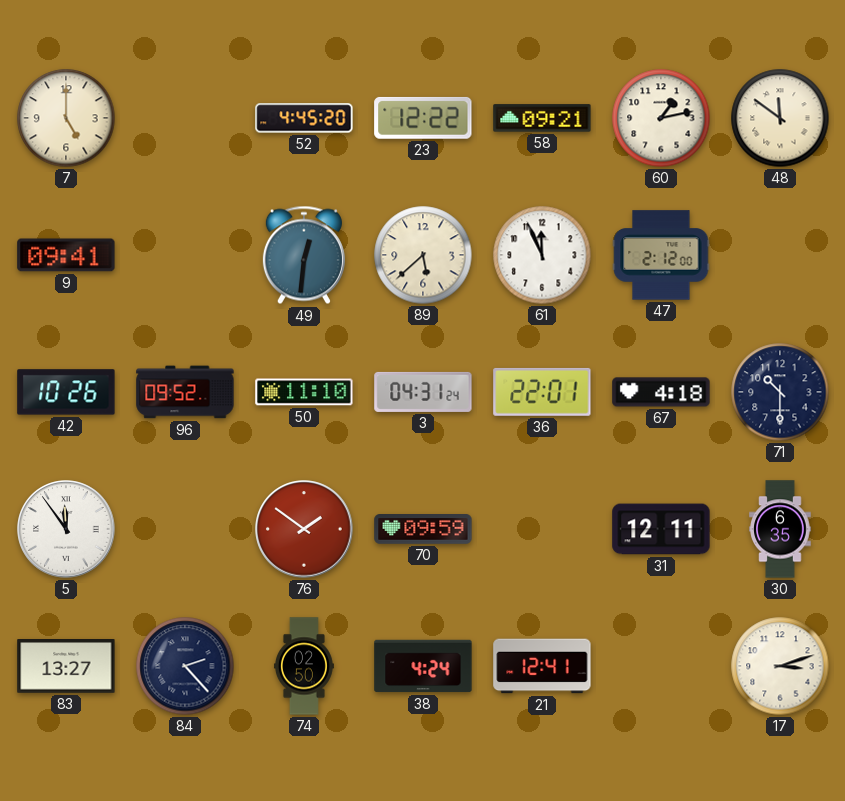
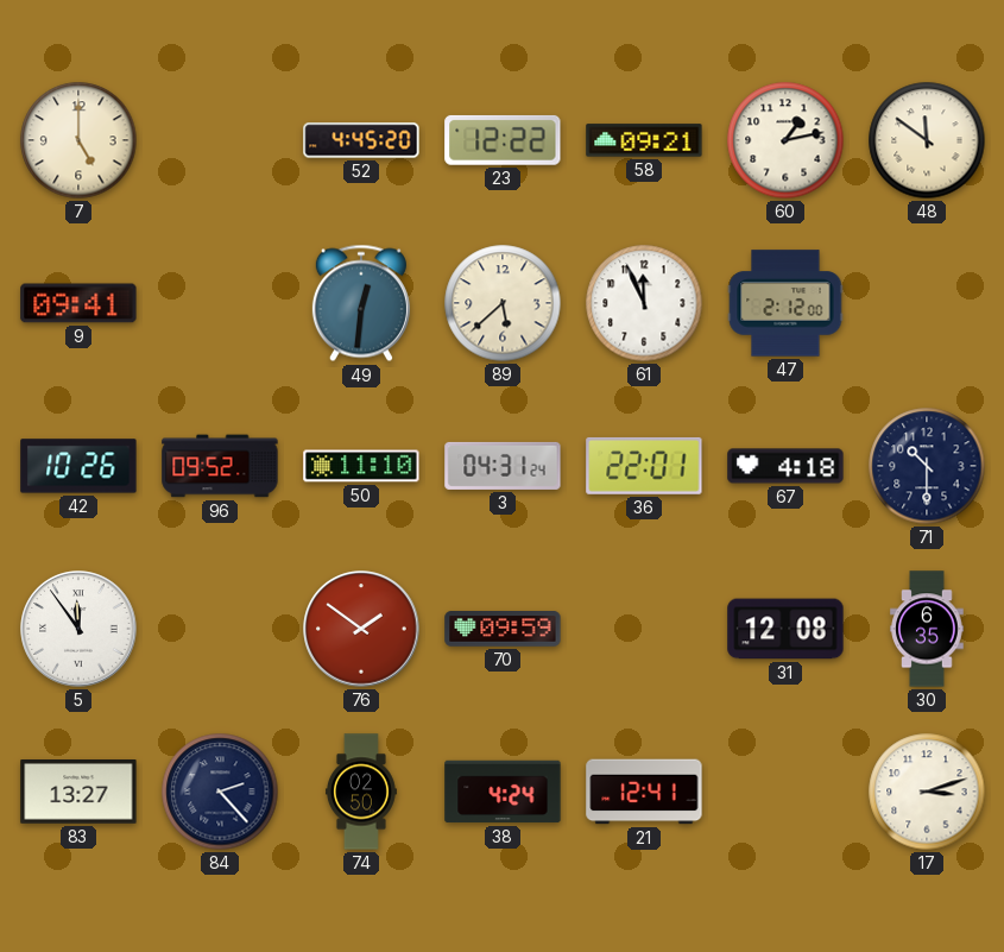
31: 12:11 -> 12:08 (785, 629)
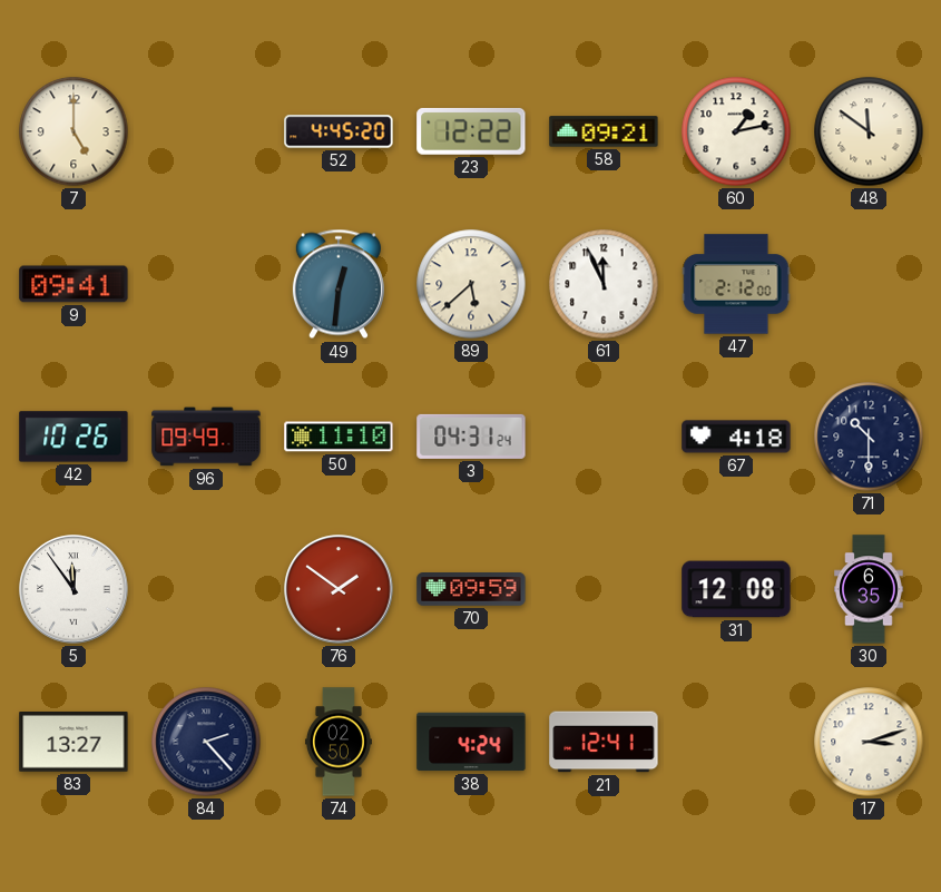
96: 09:52 -> 09:49 (206, 437)
36: 22:01 -> none (644, 466)
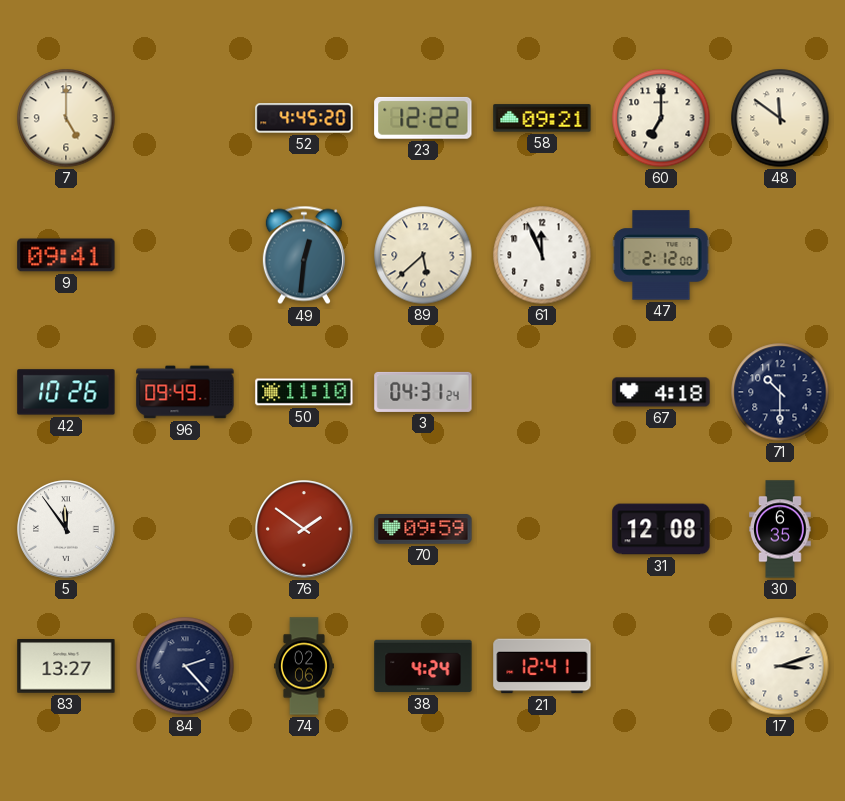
60: 1:13 -> 7:00 (661, 118)
74: 02:50 -> 02:06 (304, 666)
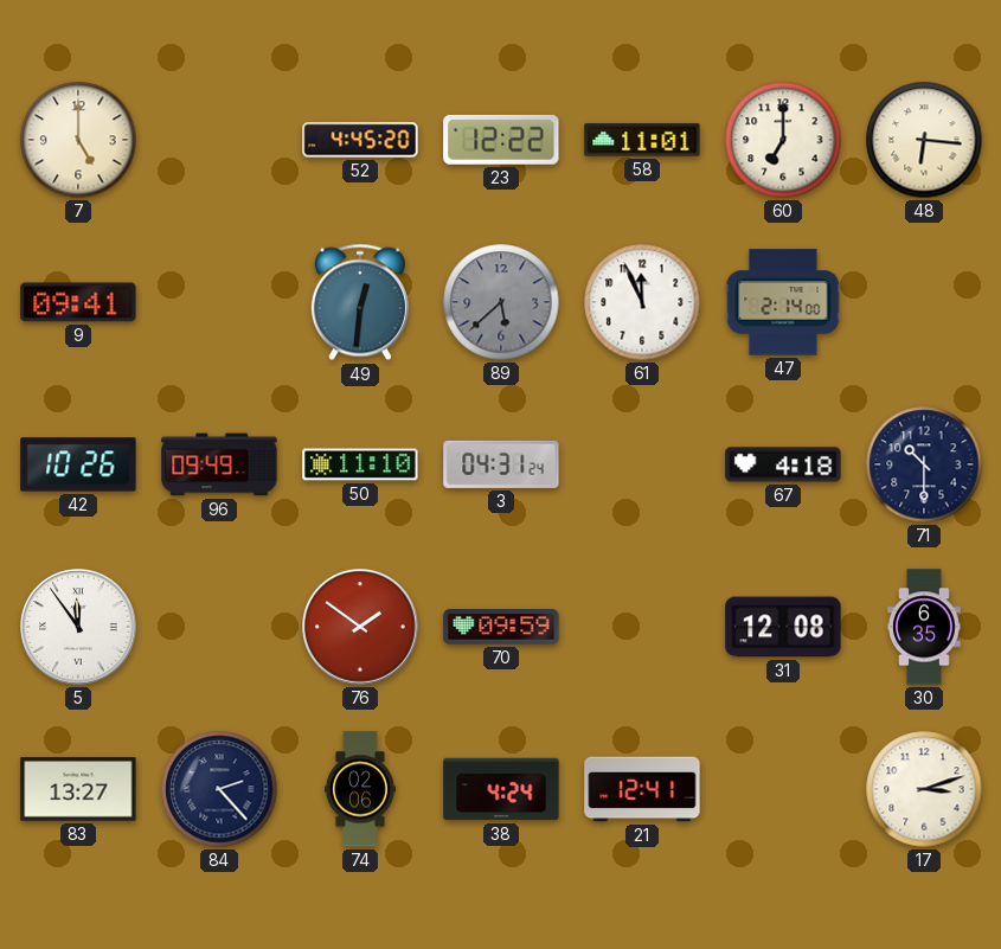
58: 09:21 -> 11:01 (642, 140)
48: 11:51 -> 6:16 (924, 140)
89 dial: cream -> grey (501, 302)
47: 2:12 -> 2:14 (783, 302)
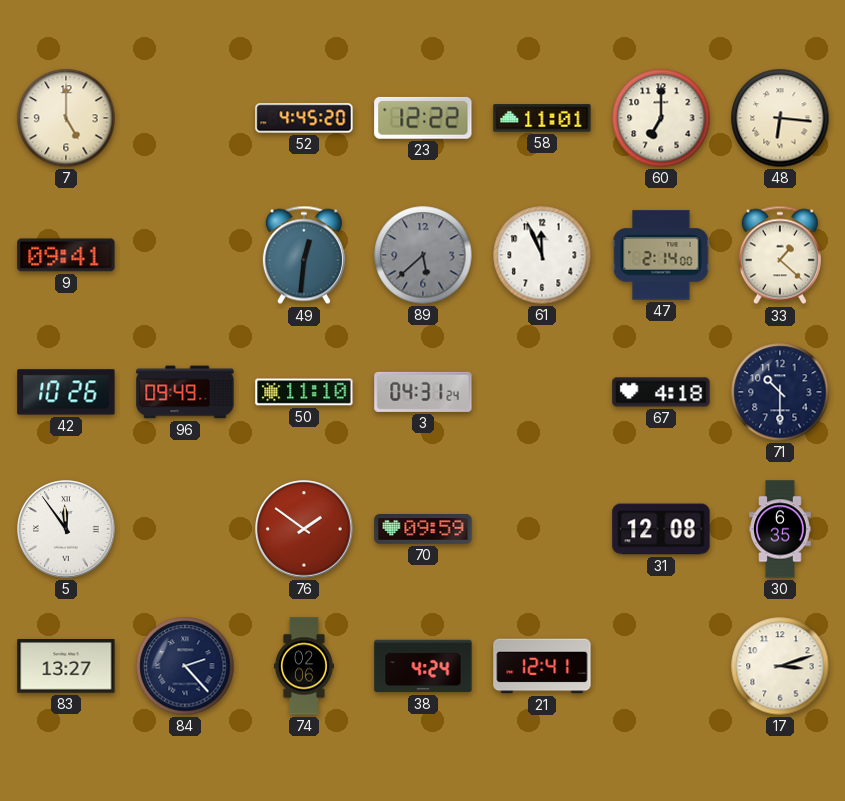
33: none -> 1:22 (780, 255)
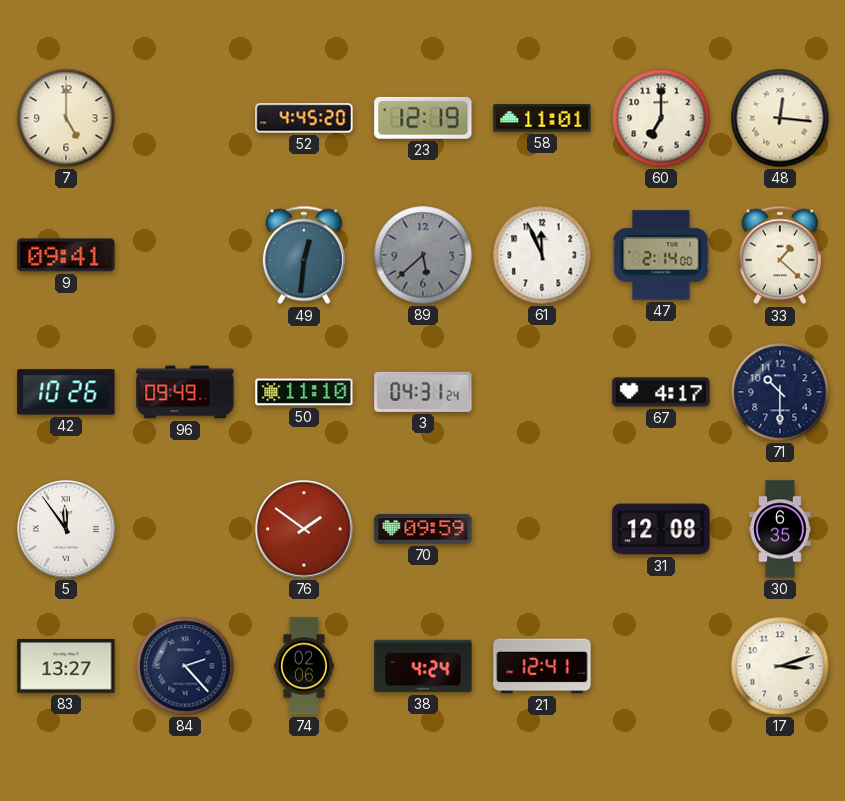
23: 12:22 -> 12:19 (423, 118)
48: 6:16 -> 12:16 (780, 118)
67: 4:18 -> 4:17 (661, 392)
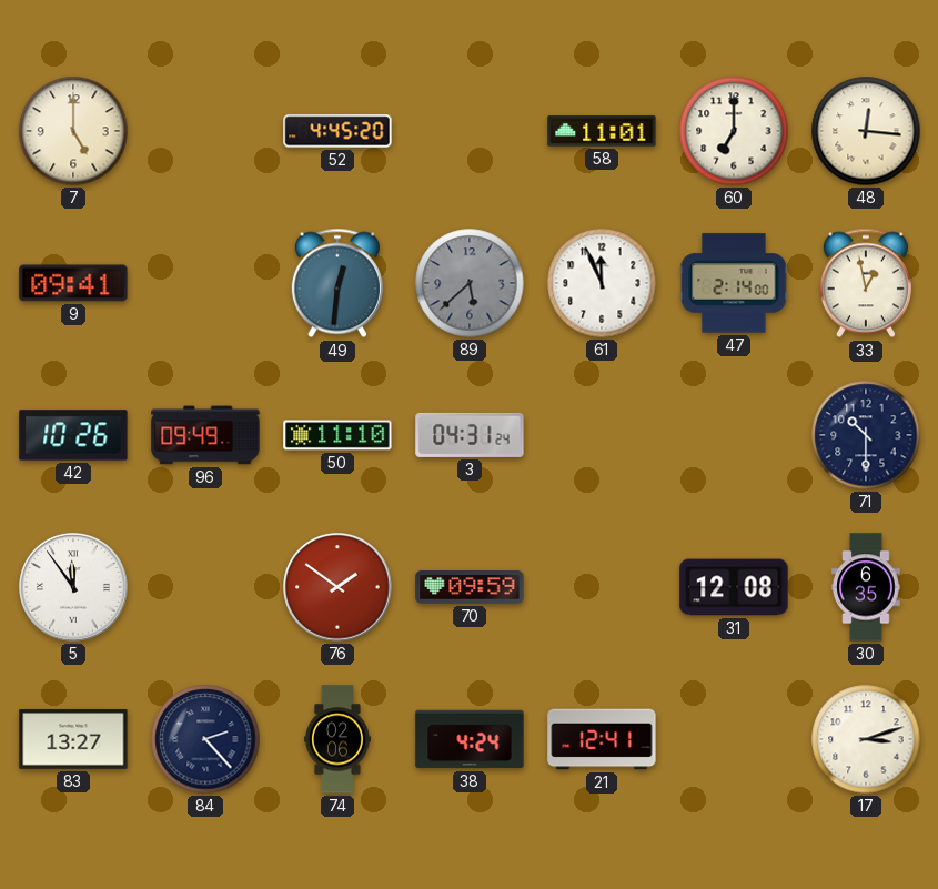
23: 12:19 -> none (423, 118)
33: 1:22 -> 12:58 (866, 283)
67: 4:17 -> none (661, 392)
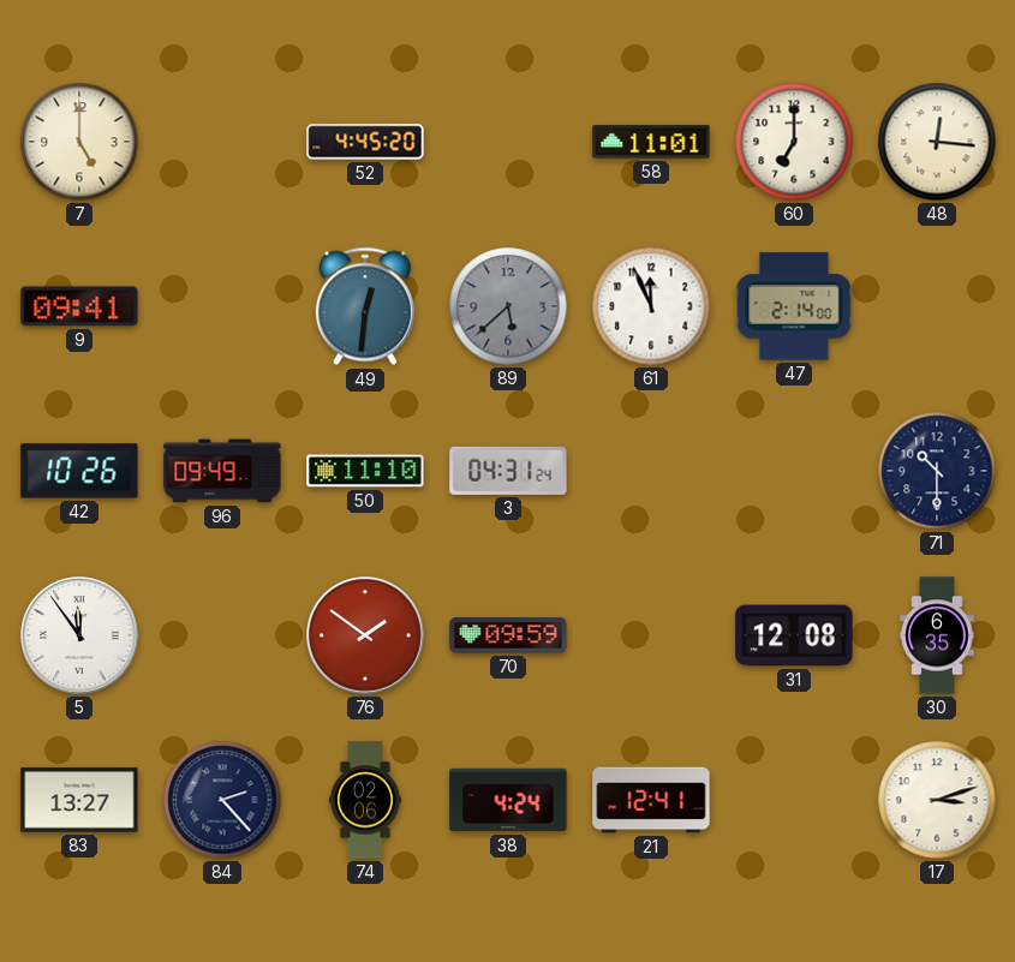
33: 12:58 -> none (866, 283)
